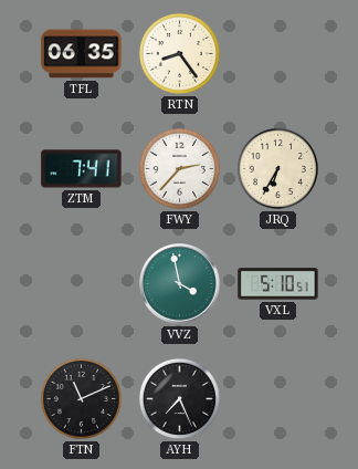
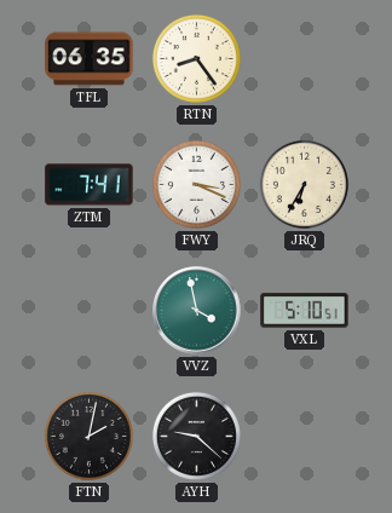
FWY: 2:37 -> 3:19 (196, 184)
FTN: 11:11 -> 2:02 (88, 436)
AYH: 7:26 -> 9:22 (196, 436)
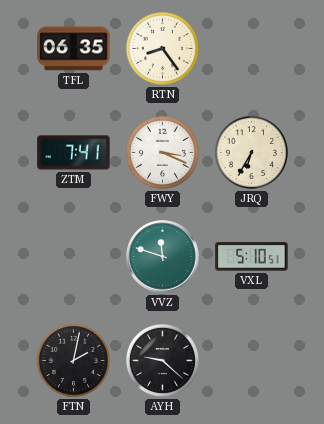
VVZ: 3:58 -> 11:48 (163, 257)
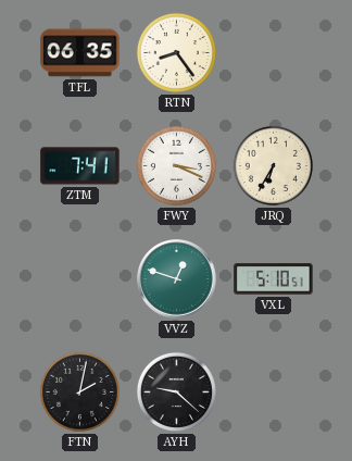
VVZ: 11:48 -> 12:48 (177, 279)
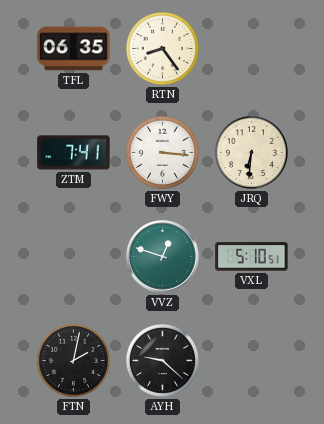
FWY: 3:19 -> 3:16 (162, 152)
JRQ: 6:35 -> 6:31 (251, 152)
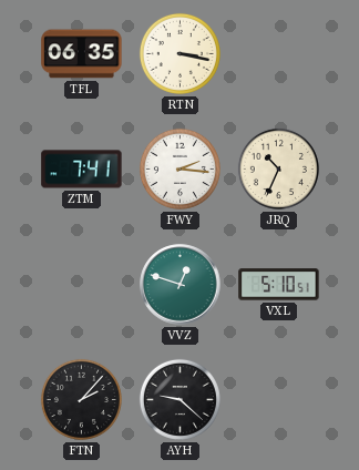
RTN: 8:24 -> 3:17 (179, 53)
FWY: 3:16 -> 2:16 (179, 168)
JRQ: 6:31 -> 10:34 (278, 168)
FTN: 2:02 -> 2:07 (81, 399)
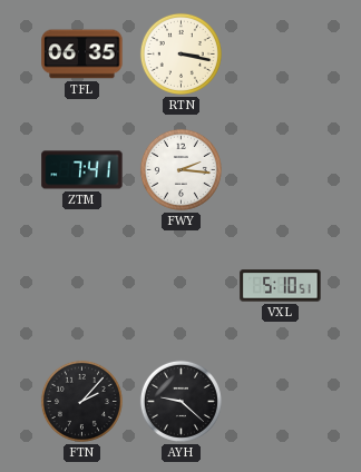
JRQ: 10:34 -> none (278, 168)
VVZ: 12:48 -> none (181, 285)
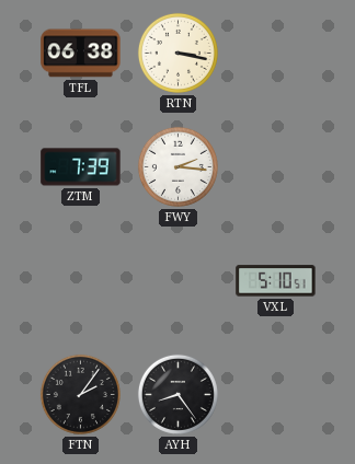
TFL: 06:35 -> 06:38 (81, 54)
ZTM: 7:41 -> 7:39 (81, 167)
FTN: 2:07 -> 2:06 (80, 394)
AYH: 9:22 -> 8:24 (177, 394)
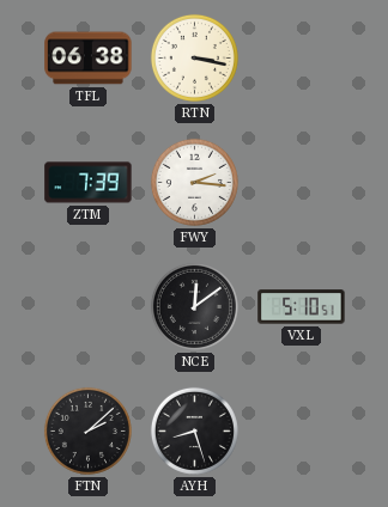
NCE: none -> 12:09 (194, 306)
FTN: 2:06 -> 2:08 (87, 430)
AYH: 8:24 -> 8:27 (194, 430)
